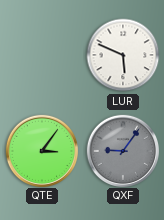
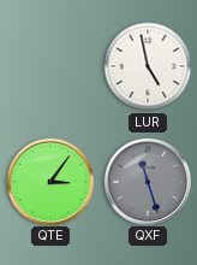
LUR: 5:49 -> 4:58 (148, 66)
QXF: 9:06 -> 11:27 (147, 181)
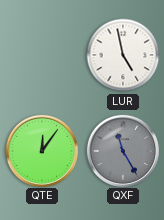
QTE: 3:06 -> 12:06 (41, 150)
QXF: 11:27 -> 11:25 (122, 150)
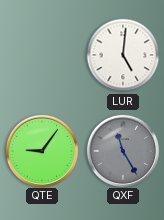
LUR: 4:58 -> 5:01 (123, 55)
QTE: 12:06 -> 9:06 (41, 150)
